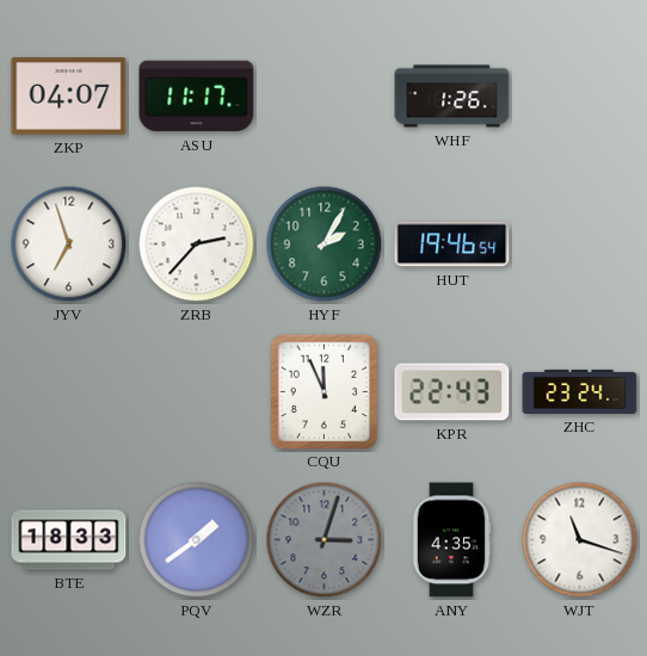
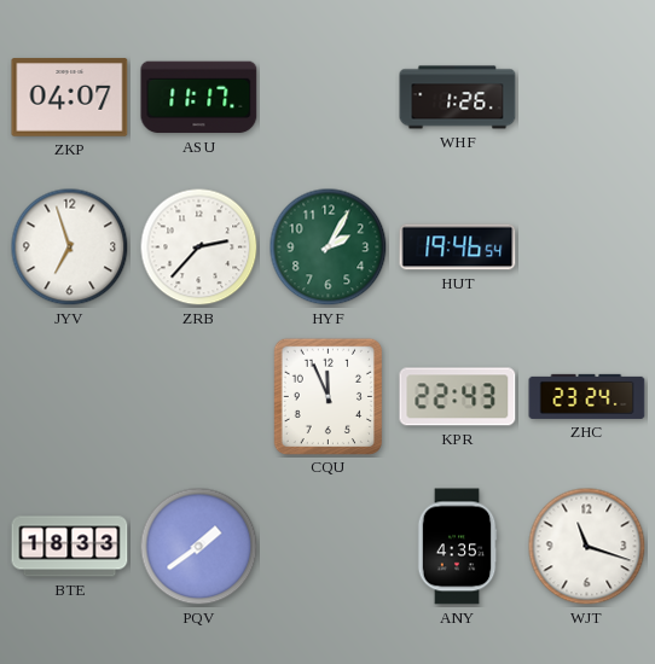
WZR: 3:03 -> none (325, 540)
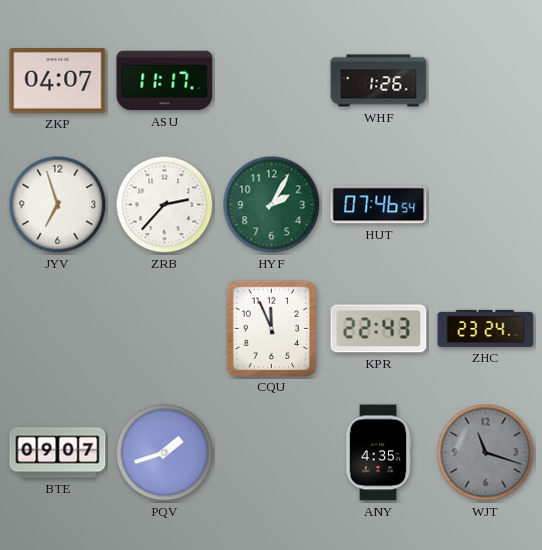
HUT: 19:46 -> 07:46 (379, 205)
BTE: 18:33 -> 09:07 (58, 453)
PQV: 1:39 -> 1:42 (165, 453)
WJT dial: white -> grey (486, 453)
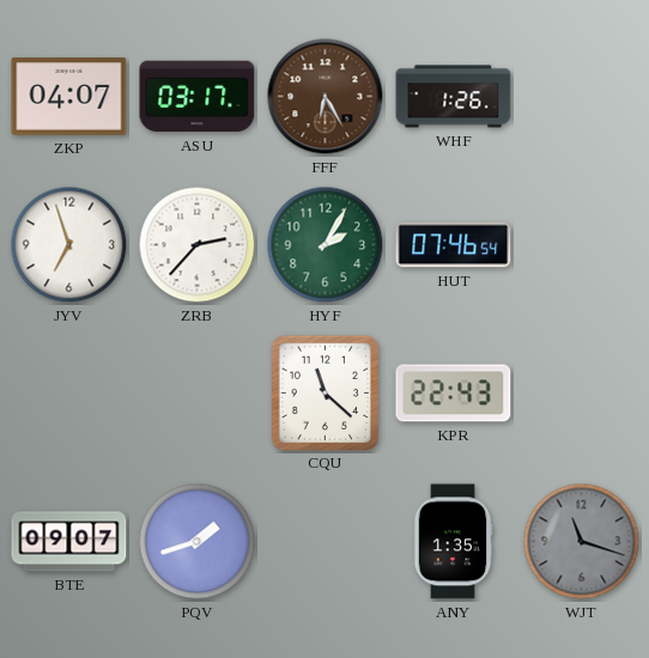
ASU: 11:17 -> 03:17 (198, 97)
FFF: none -> 6:25 (326, 97)
CQU: 11:56 -> 11:22 (324, 392)
ZHC: 23:24 -> none (486, 328)
ANY: 4:35 -> 1:35 (453, 542)
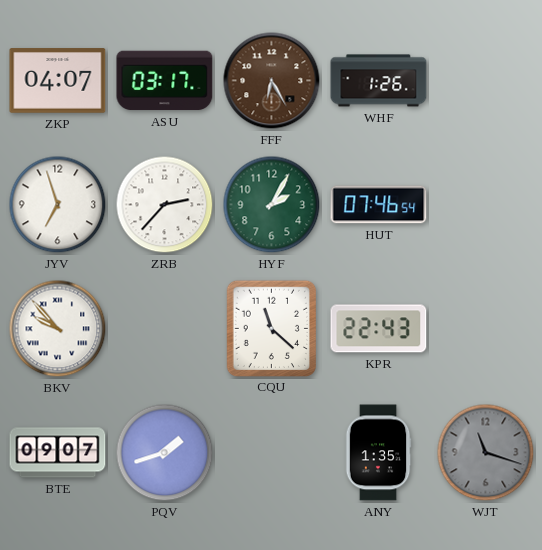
BKV: none -> 9:53 (58, 329)
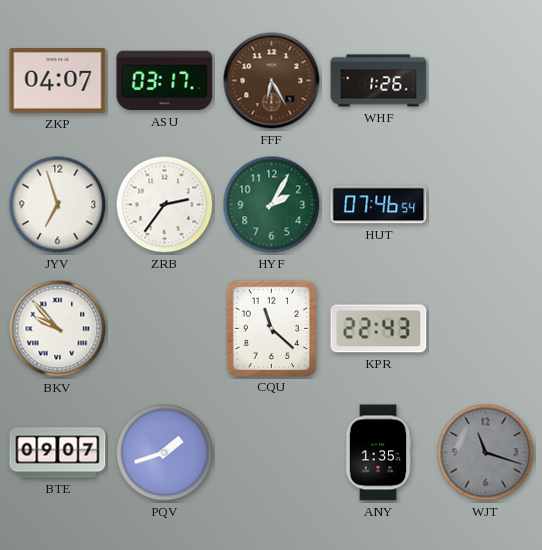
ZRB: 2:37 -> 2:36 (165, 205)
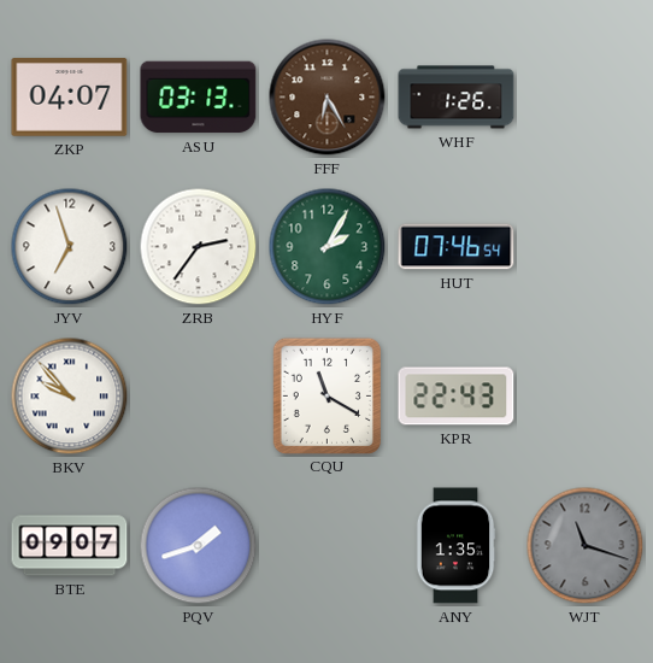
ASU: 03:17 -> 03:13 (199, 98)
CQU: 11:22 -> 11:20 (326, 395)
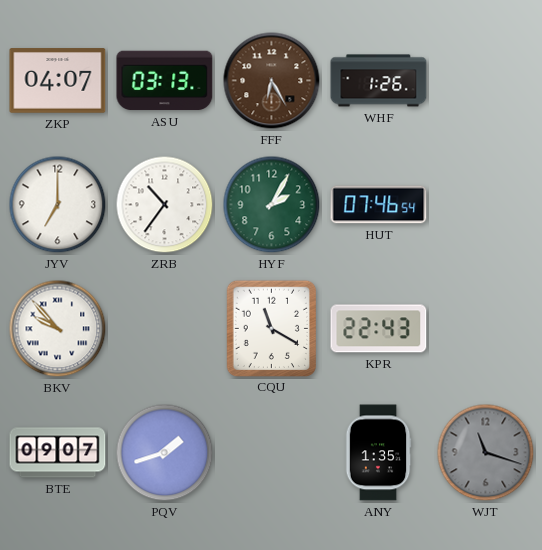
JYV: 6:57 -> 7:00 (58, 205)
ZRB: 2:36 -> 10:36 (165, 205)
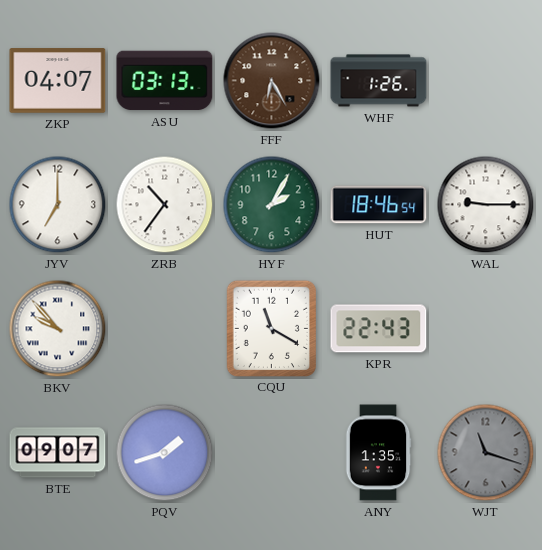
HUT: 07:46 -> 18:46 (379, 205)
WAL: none -> 9:15 (486, 205)
